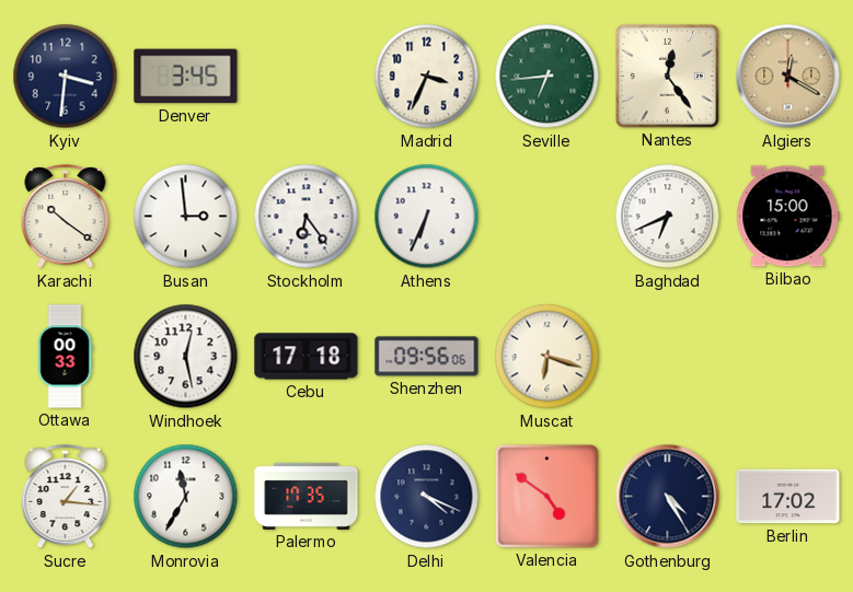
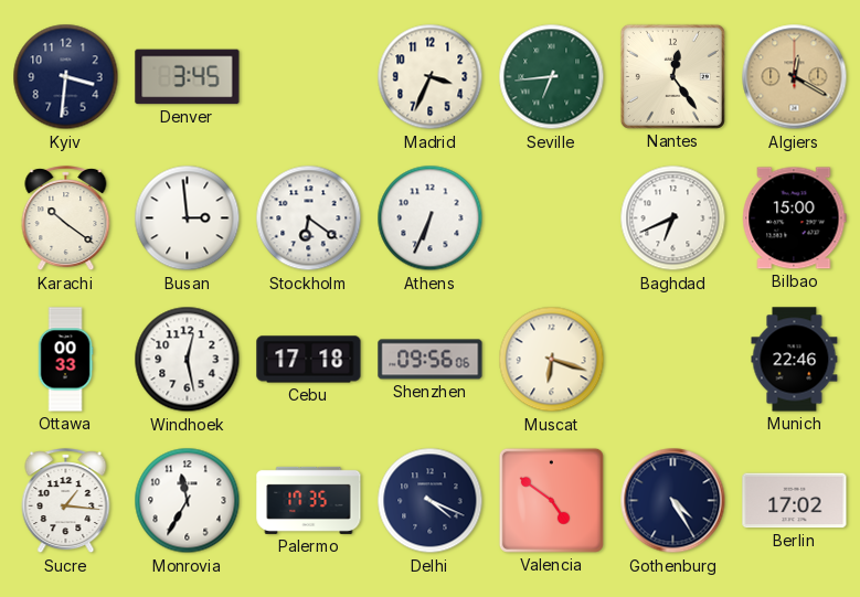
Stockholm: 6:24 -> 6:21 (309, 218)
Munich: none -> 22:46 (795, 360)
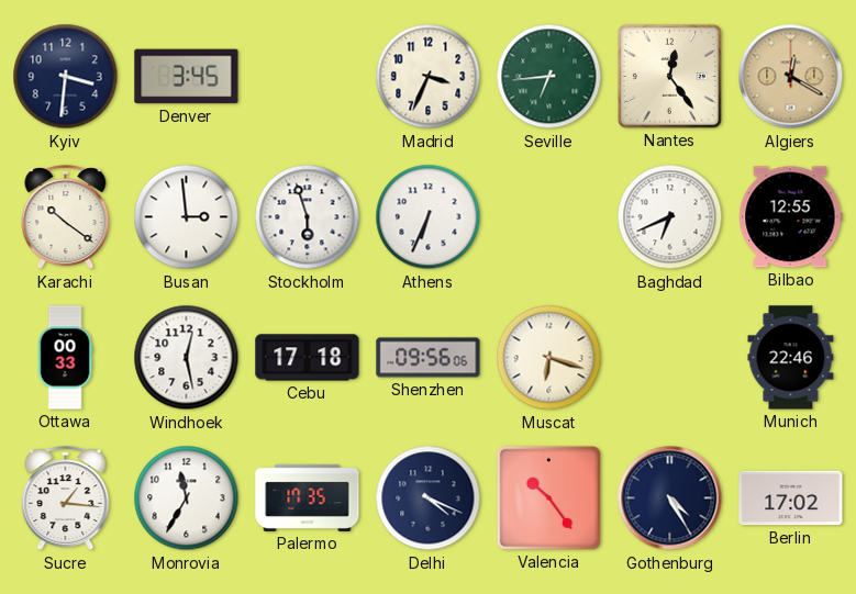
Stockholm: 6:21 -> 5:57 (308, 217)
Bilbao: 15:00 -> 12:55 (791, 217)
Valencia: 4:51 -> 10:24 (548, 497)
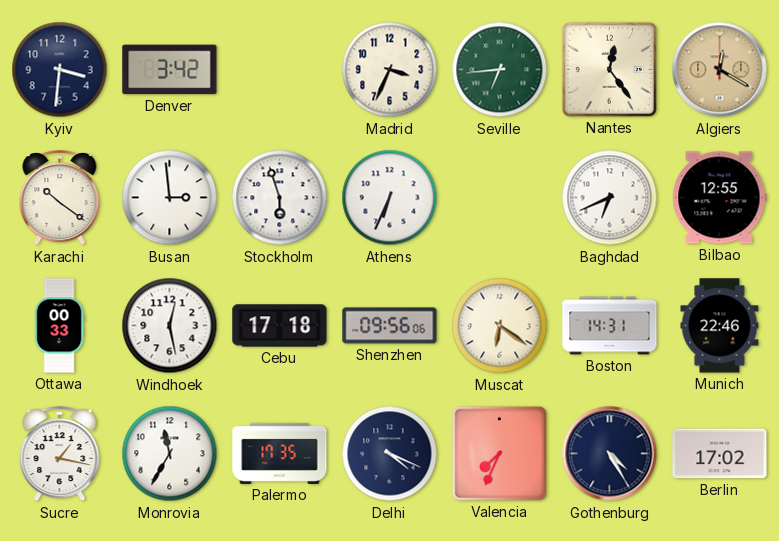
Denver: 3:45 -> 3:42 (170, 70)
Muscat: 6:18 -> 6:21 (500, 326)
Boston: none -> 14:31 (610, 326)
Sucre: 1:16 -> 1:17 (60, 454)
Valencia: 10:24 -> 7:34 (499, 453)
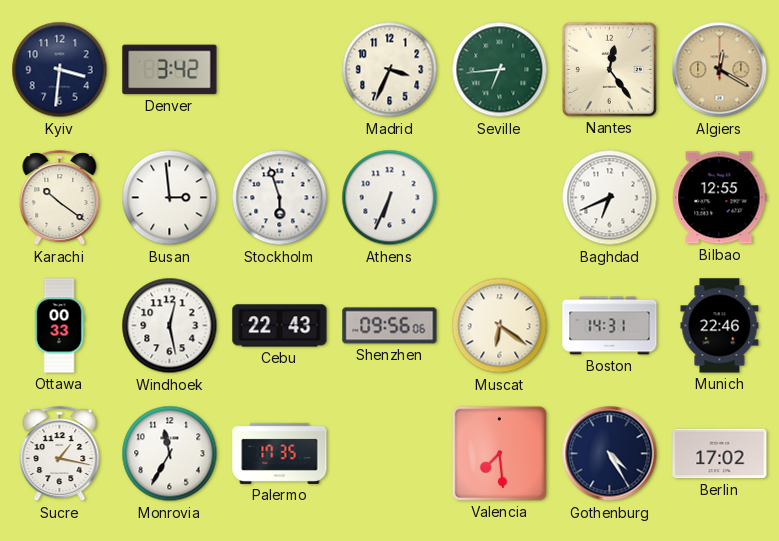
Cebu: 17:18 -> 22:43 (280, 326)
Delhi: 4:19 -> none (390, 454)
Valencia: 7:34 -> 7:29 (499, 453)
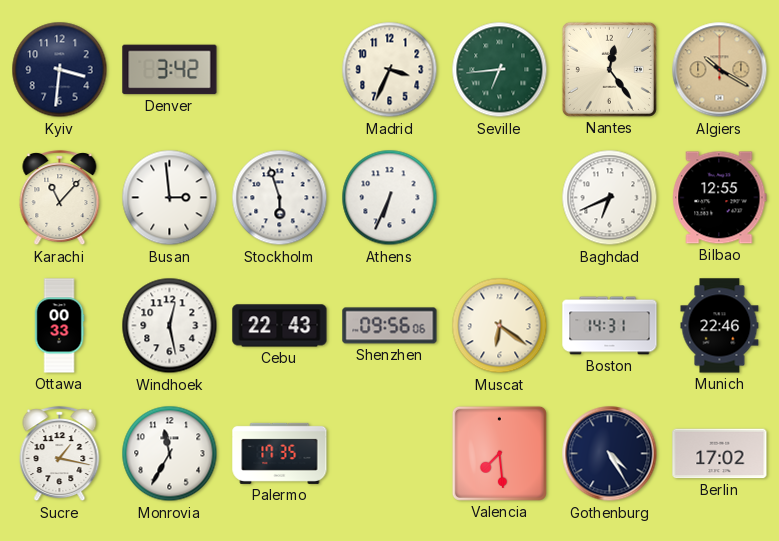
Algiers: 12:20 -> 10:20 (720, 70)
Karachi: 10:21 -> 11:07 (60, 198)
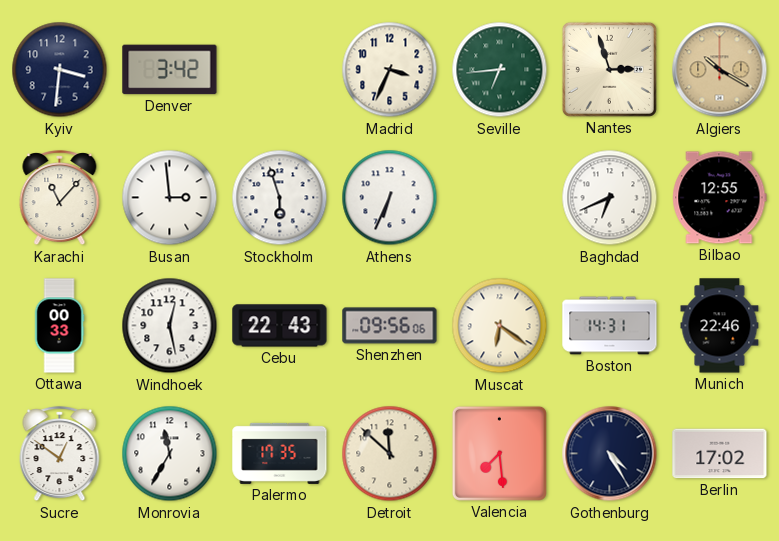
Nantes: 12:24 -> 2:57 (609, 69)
Sucre: 1:17 -> 12:51 (60, 454)
Detroit: none -> 11:52 (390, 454)
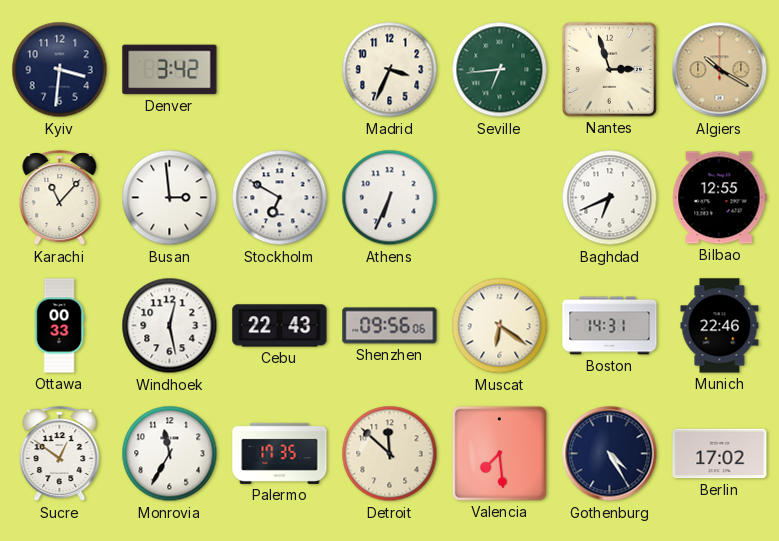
Stockholm: 5:57 -> 6:50 (280, 198)
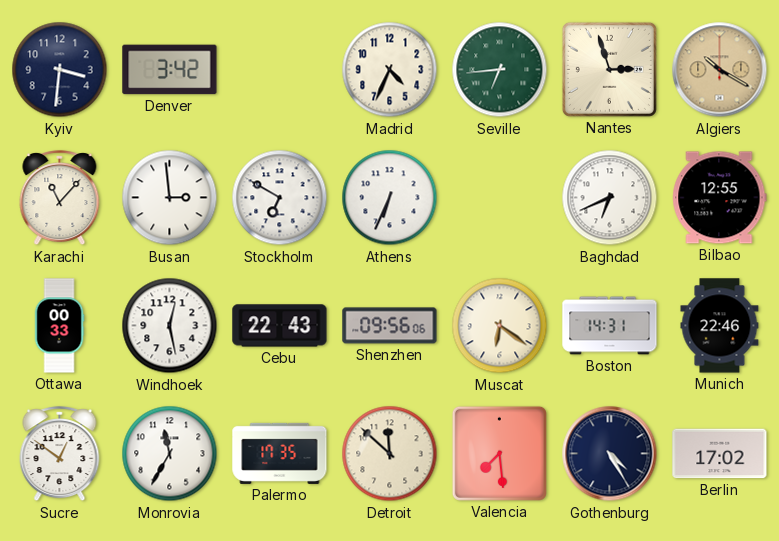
Madrid: 3:34 -> 4:34 (390, 70)
